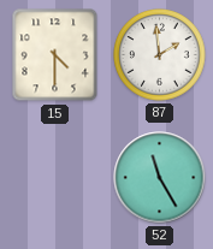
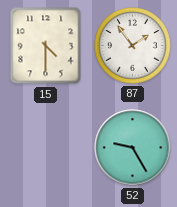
87: 1:59 -> 1:54 (133, 46)
52: 11:25 -> 9:25 (133, 148)
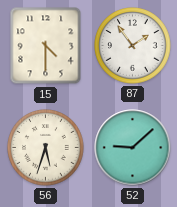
56: none -> 5:33 (46, 148)
52: 9:25 -> 9:08 (133, 148)
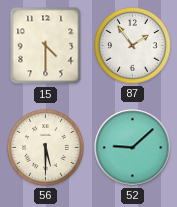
56: 5:33 -> 5:30 (46, 148)
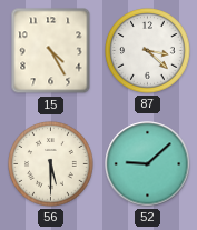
15: 4:30 -> 4:25 (51, 51)
87: 1:54 -> 3:22 (148, 51)
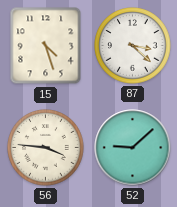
15: 4:25 -> 4:27 (46, 46)
56: 5:30 -> 3:46 (46, 148)
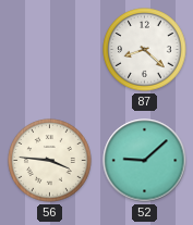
15: 4:27 -> none (46, 46)
87: 3:22 -> 8:22 (145, 50)
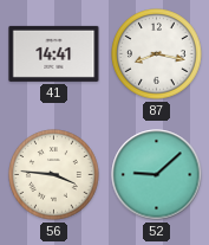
41: none -> 14:41 (54, 53)
87: 8:22 -> 8:17 (157, 54)
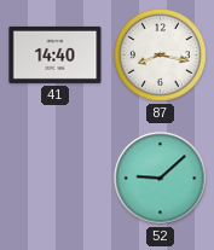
41: 14:41 -> 14:40 (56, 54)
56: 3:46 -> none (54, 175)
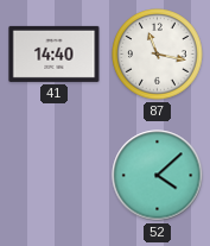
87: 8:17 -> 11:17 (158, 55)
52: 9:08 -> 4:08 (158, 176)
